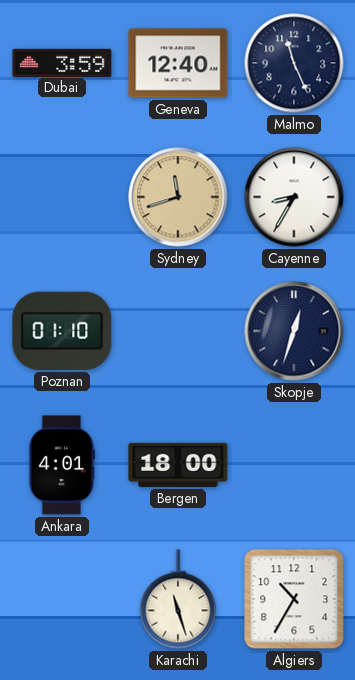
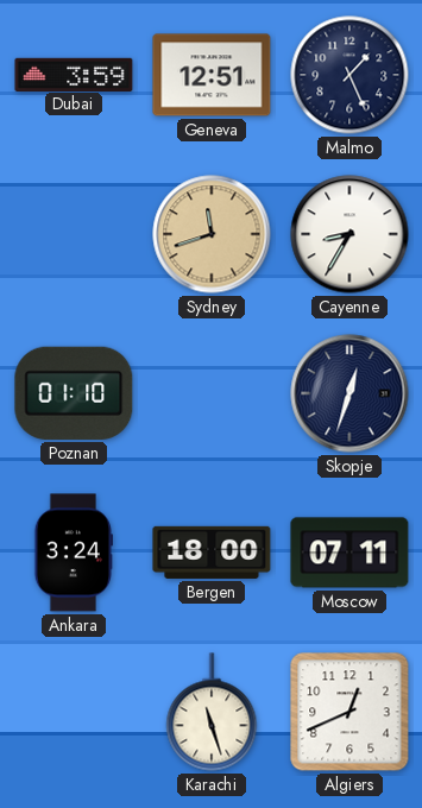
Geneva: 12:40 -> 12:51 (212, 75)
Malmo: 11:26 -> 1:26 (349, 75)
Ankara: 4:01 -> 3:24 (73, 553)
Moscow: none -> 07:11 (349, 553)
Algiers: 10:35 -> 12:41 (349, 712)
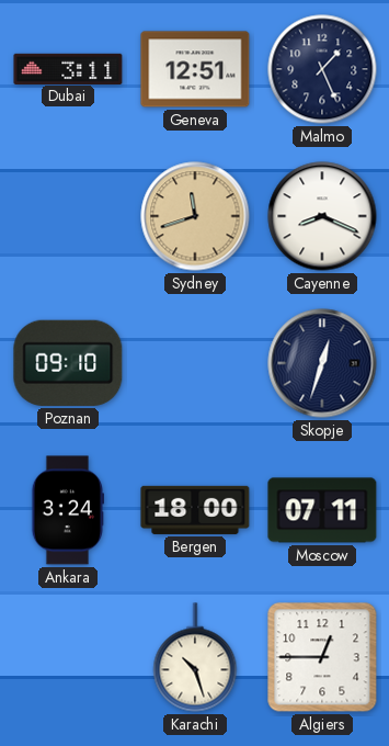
Dubai: 3:59 -> 3:11 (68, 68)
Cayenne: 8:35 -> 8:19 (322, 216)
Poznan: 01:10 -> 09:10 (68, 363)
Karachi: 11:27 -> 10:27 (195, 657)
Algiers: 12:41 -> 12:45 (322, 657)
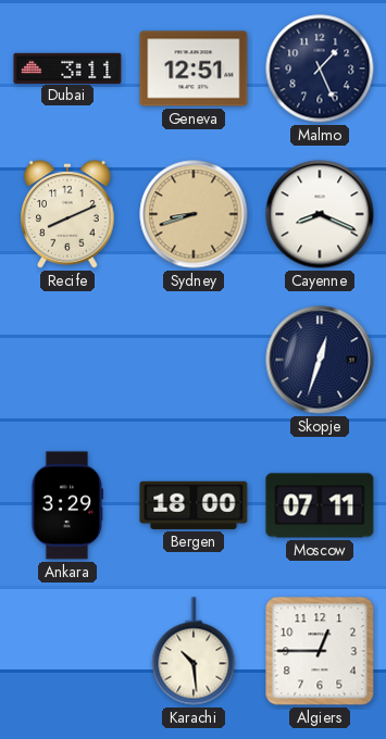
Recife: none -> 8:11 (67, 214)
Sydney: 11:42 -> 8:42 (194, 214)
Poznan: 09:10 -> none (68, 363)
Ankara: 3:24 -> 3:29 (66, 505)
Karachi: 10:27 -> 10:29 (194, 651)
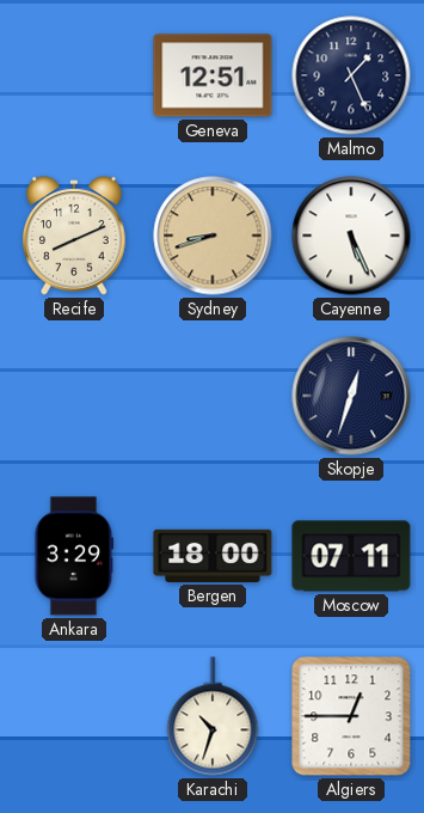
Dubai: 3:11 -> none (67, 67)
Cayenne: 8:19 -> 5:26 (351, 236)
Karachi: 10:29 -> 10:33 (213, 716)
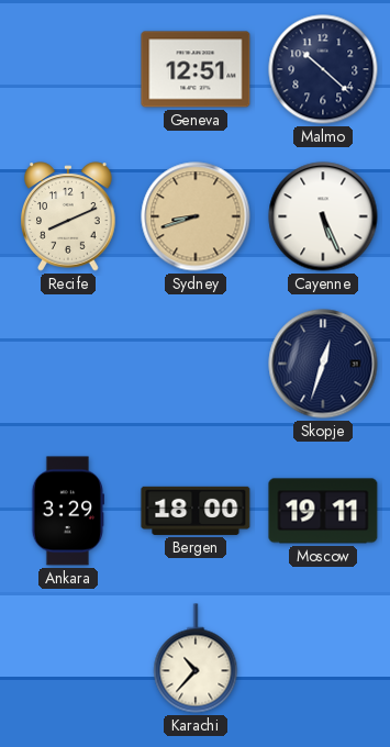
Malmo: 1:26 -> 10:22 (323, 69)
Moscow: 07:11 -> 19:11 (323, 511)
Karachi: 10:33 -> 10:37 (196, 658)
Algiers: 12:45 -> none (351, 716)
